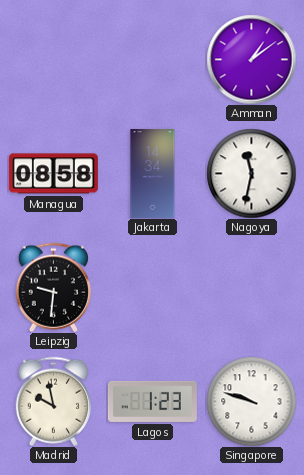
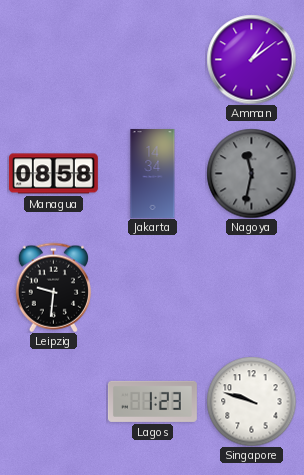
Nagoya dial: white -> grey (251, 173)
Madrid: 9:58 -> none (53, 401)
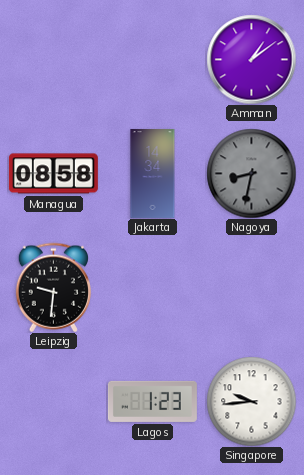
Nagoya: 11:32 -> 8:32 (251, 173)
Singapore: 9:48 -> 9:44 (251, 401)
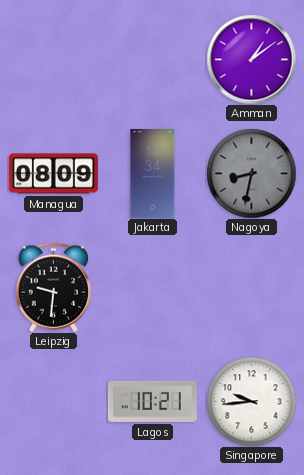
Managua: 08:58 -> 08:09 (53, 174)
Lagos: 1:23 -> 10:21 (152, 401)
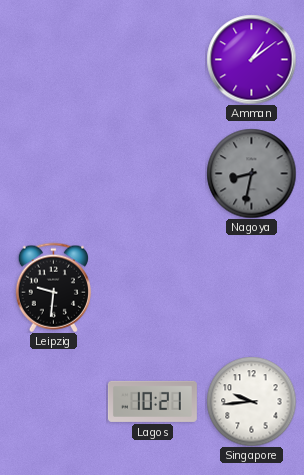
Managua: 08:09 -> none (53, 174)
Jakarta: 14:34 -> none (153, 173)
